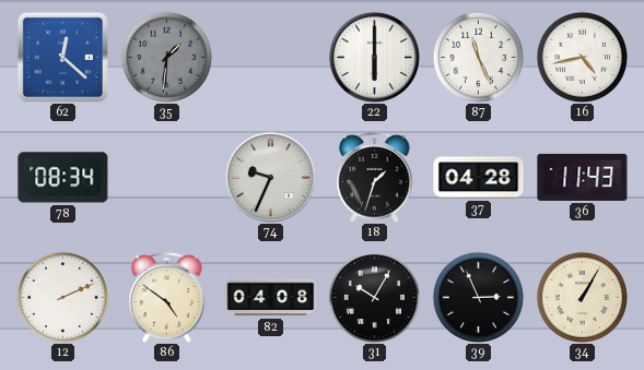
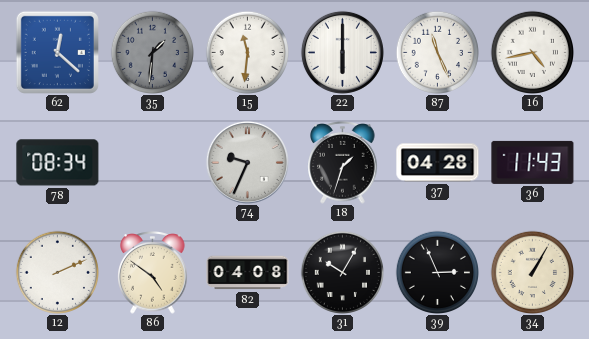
15: none -> 11:31 (247, 52)
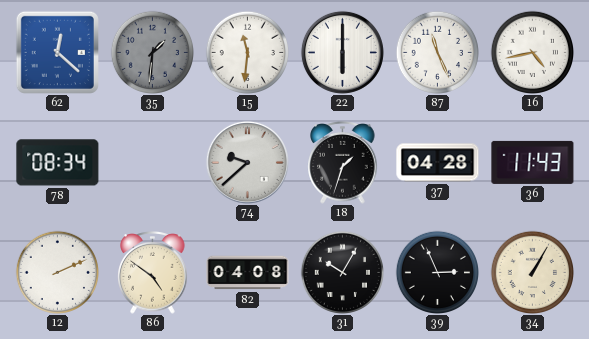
74: 9:34 -> 9:38 (247, 162)
